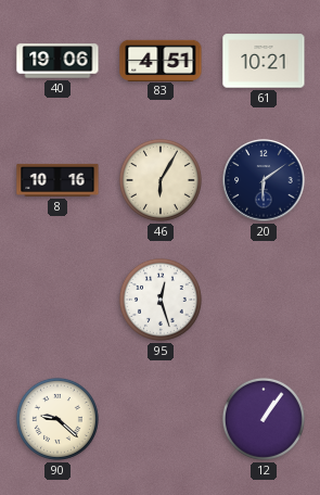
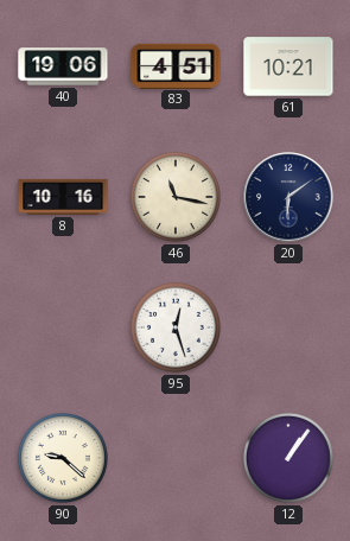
46: 6:05 -> 11:17 (176, 197)
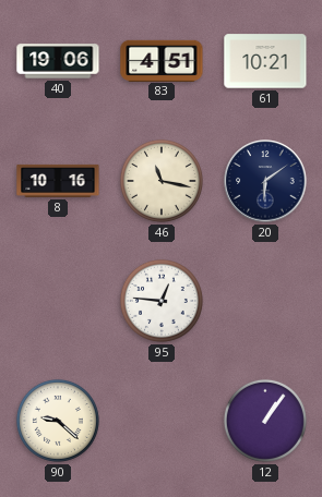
95: 12:27 -> 12:46 (162, 301)
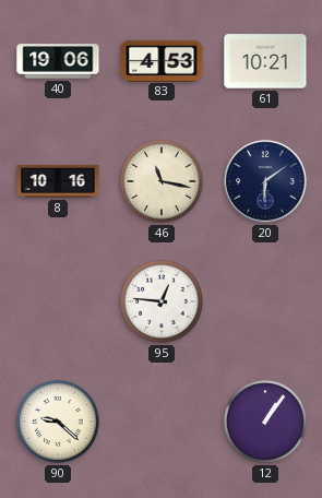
83: 4:51 -> 4:53 (162, 60)
